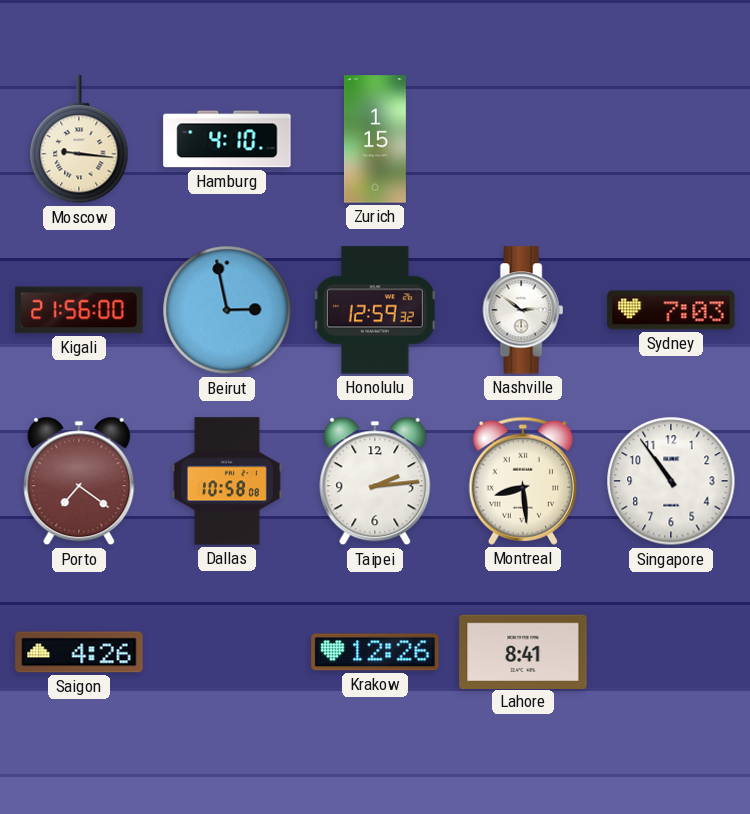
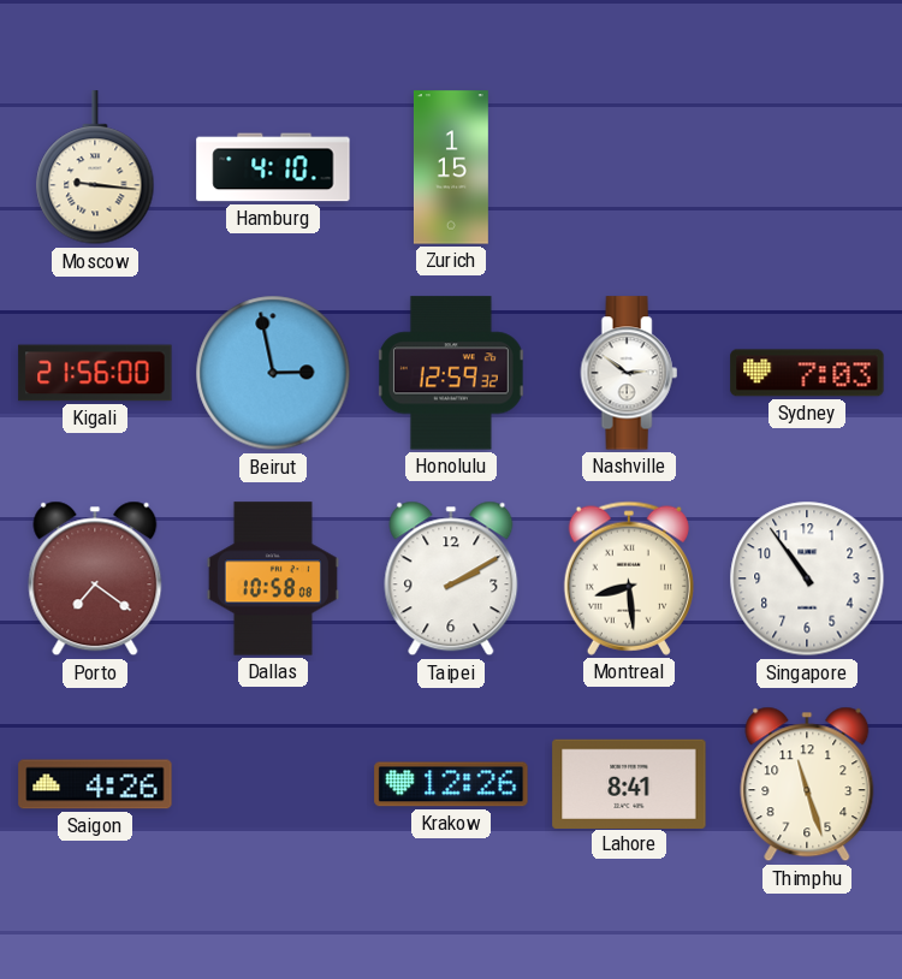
Taipei: 2:14 -> 2:10 (451, 578)
Thimphu: none -> 11:27 (807, 784)
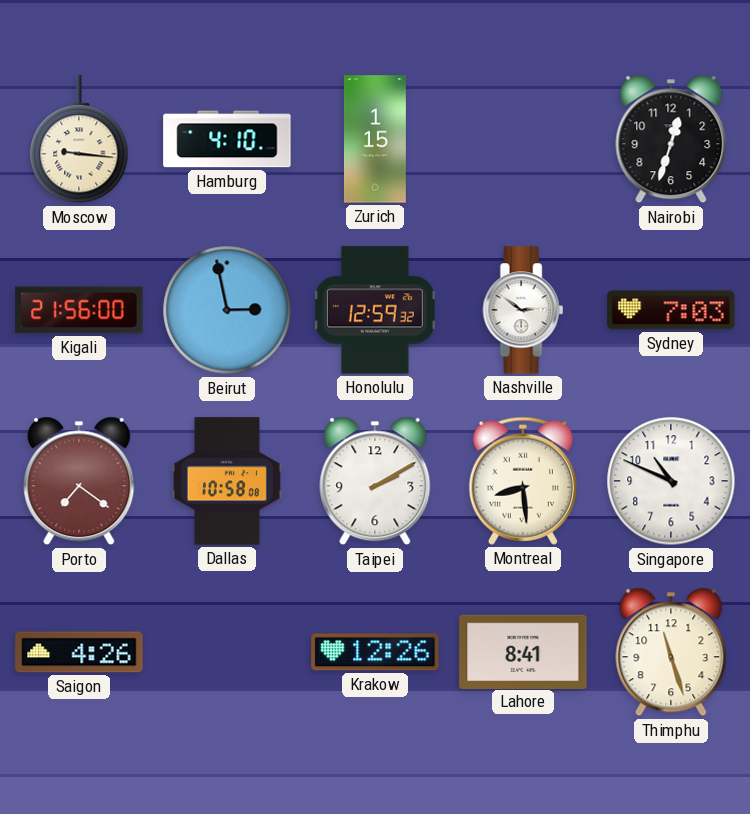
Nairobi: none -> 12:33 (671, 139)
Singapore: 10:54 -> 10:49 (671, 481)
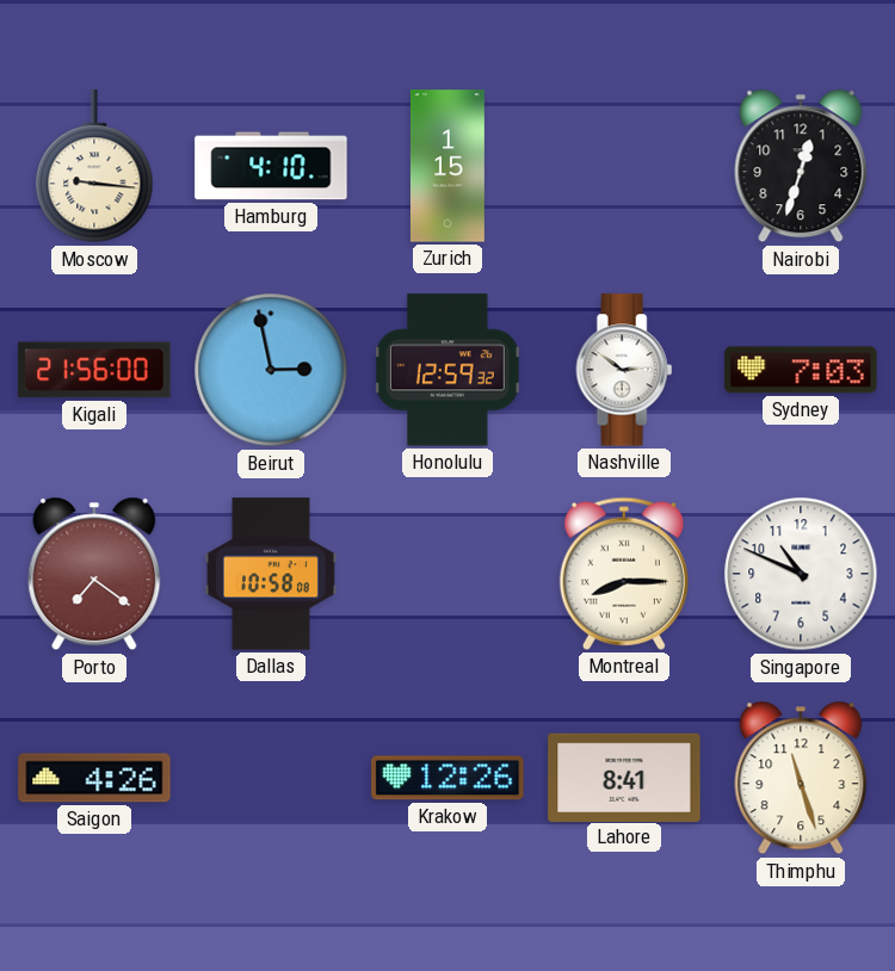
Taipei: 2:10 -> none (375, 481)
Montreal: 8:29 -> 8:15 (624, 574)
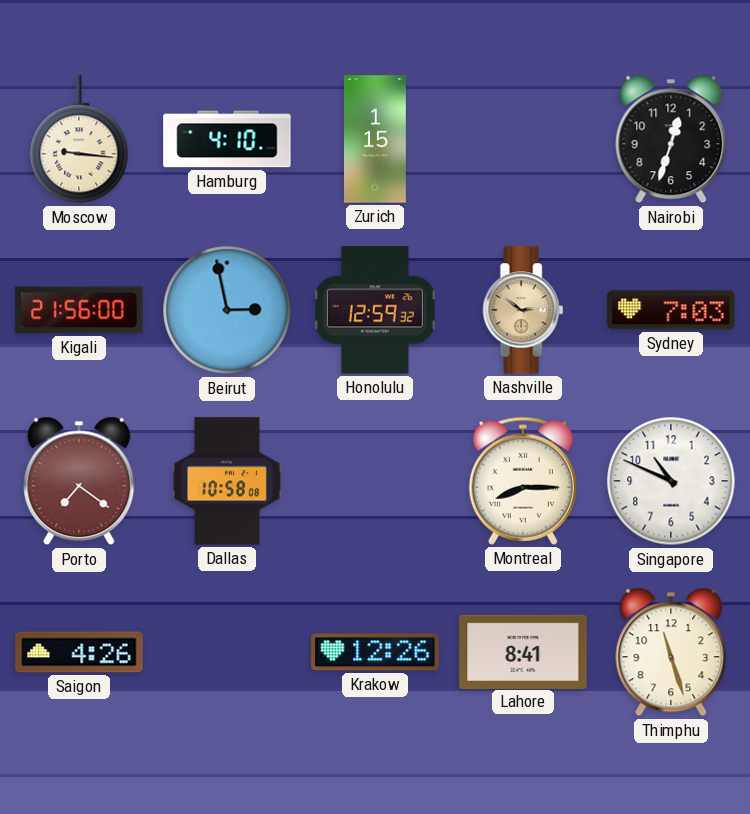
Nashville dial: white -> champagne (523, 310)
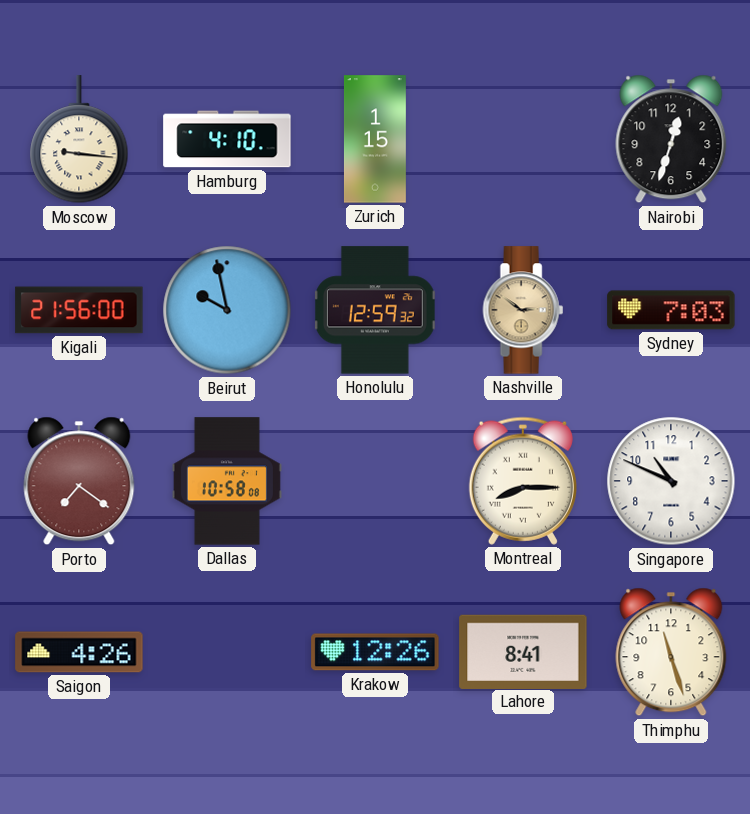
Beirut: 2:58 -> 9:58 (227, 310)
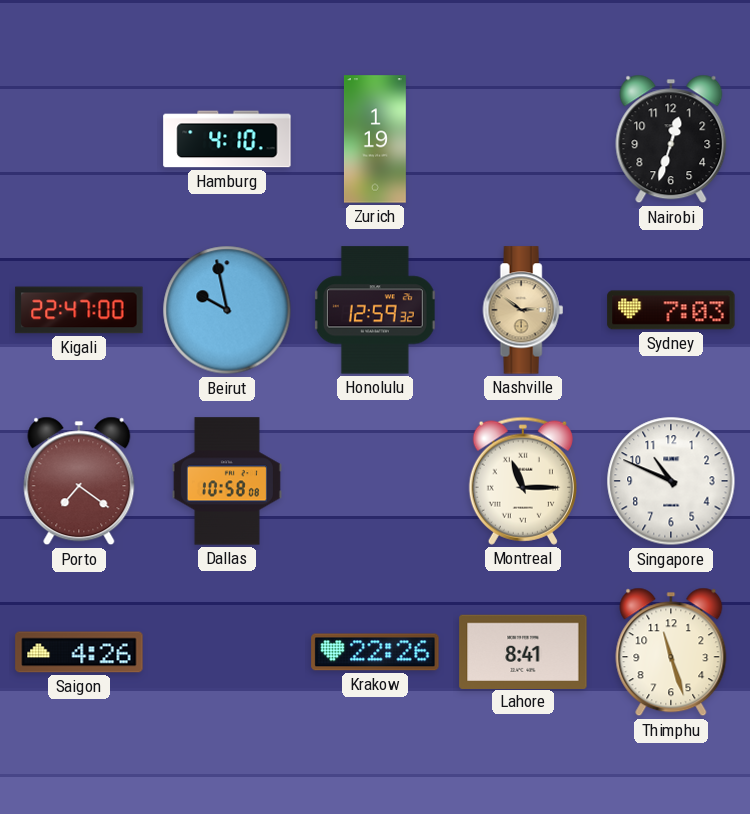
Moscow: 9:16 -> none (79, 140)
Zurich: 1:15 -> 1:19 (375, 139)
Kigali: 21:56 -> 22:47 (79, 310)
Montreal: 8:15 -> 11:15 (523, 481)
Krakow: 12:26 -> 22:26 (375, 652)
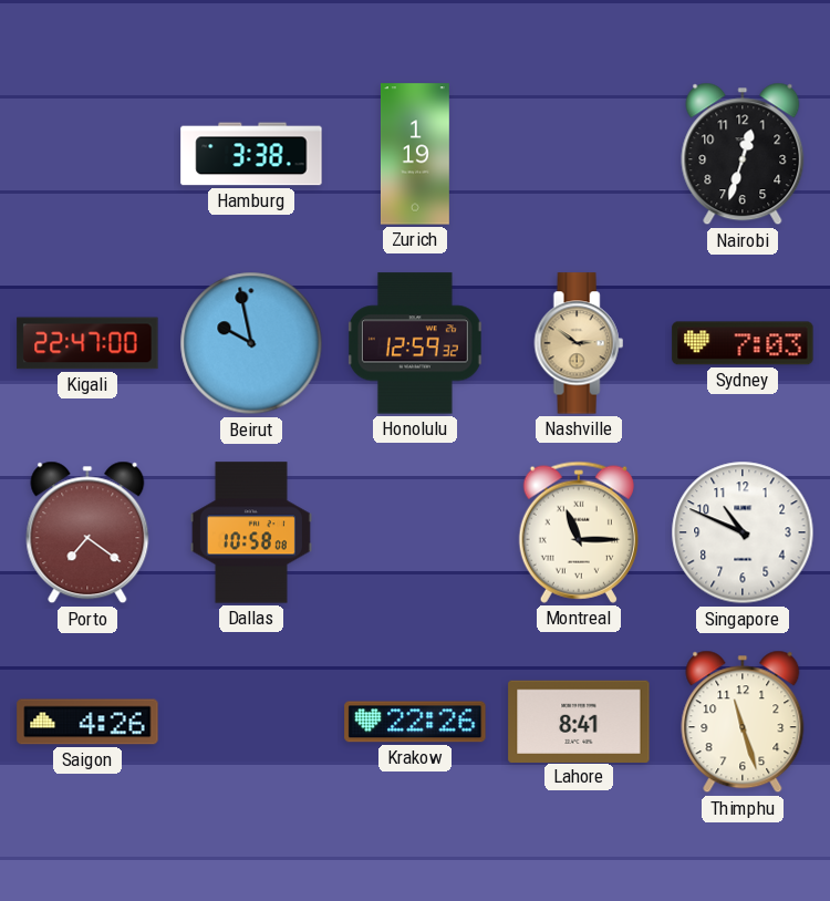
Hamburg: 4:10 -> 3:38 (251, 154)
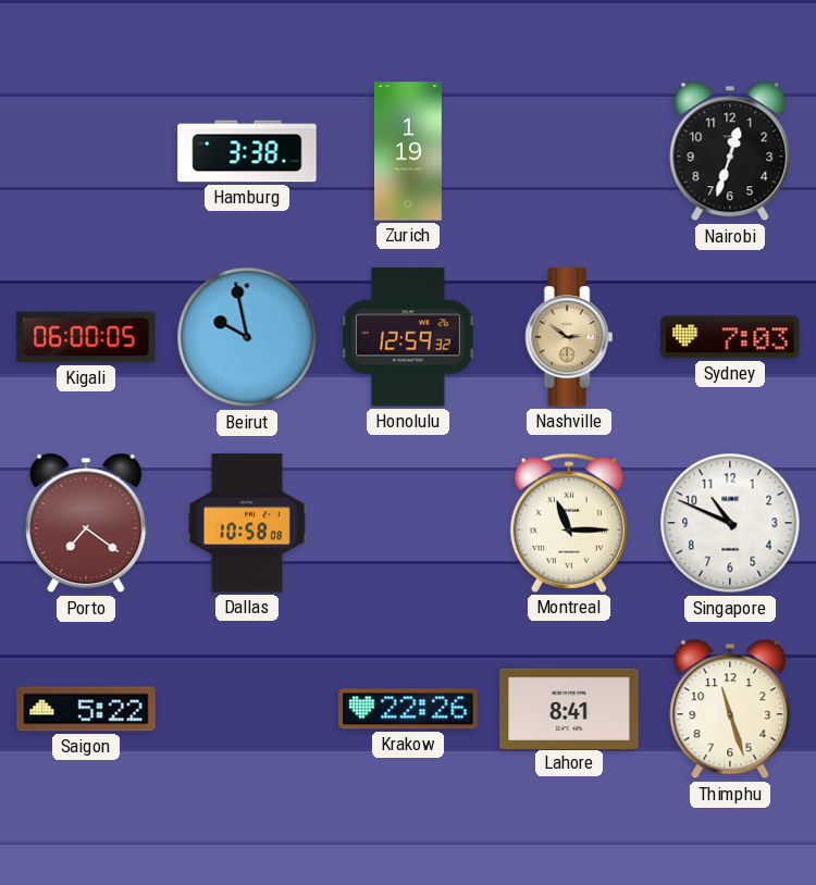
Kigali: 22:47 -> 06:00 (86, 337)
Saigon: 4:26 -> 5:22 (86, 709)
